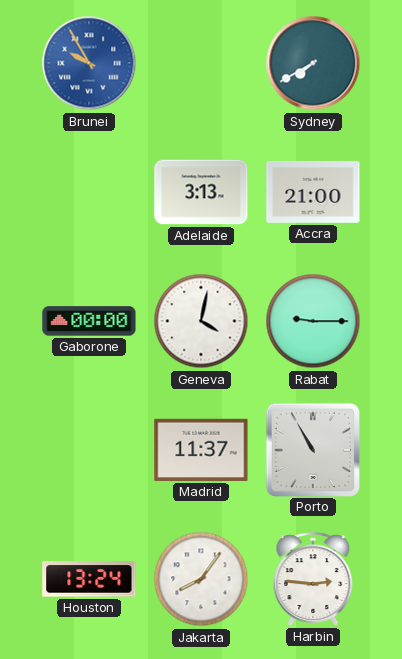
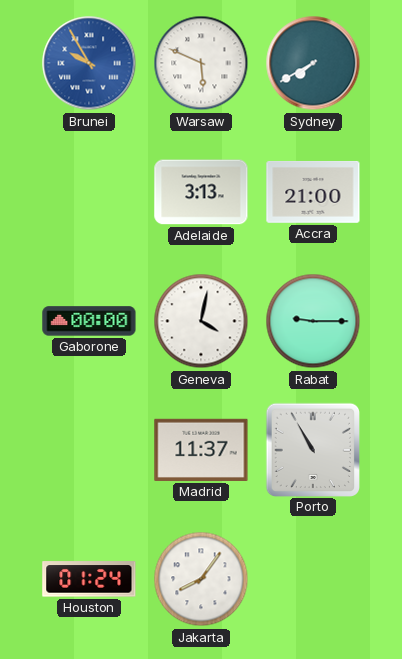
Warsaw: none -> 5:49 (201, 63)
Houston: 13:24 -> 01:24 (89, 579)
Harbin: 2:46 -> none (313, 579)
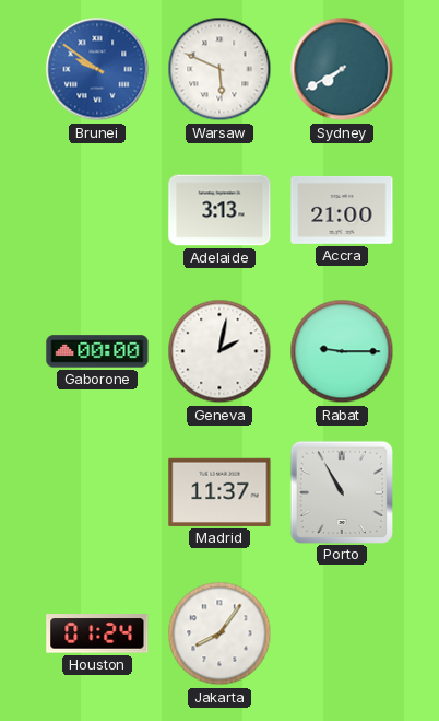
Brunei: 9:55 -> 9:51 (97, 69)
Geneva: 4:02 -> 2:02 (220, 351)
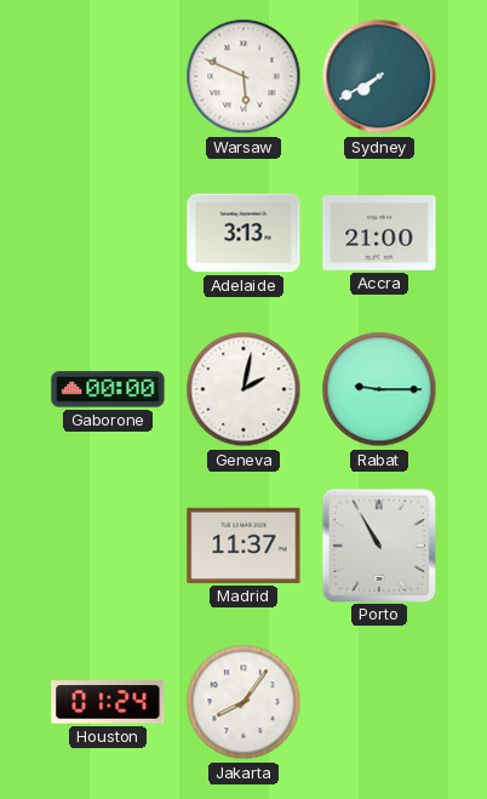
Brunei: 9:51 -> none (97, 69)
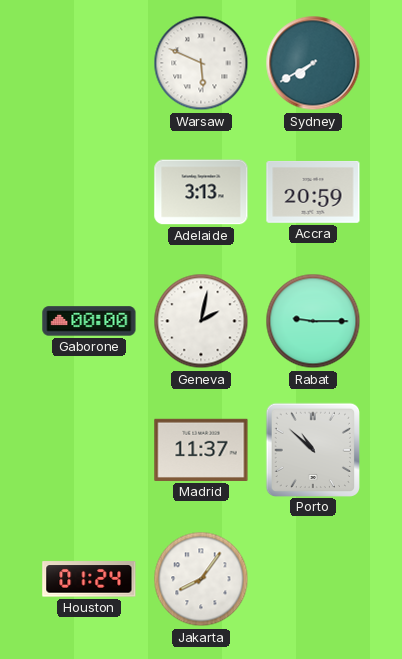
Accra: 21:00 -> 20:59 (313, 192)
Porto: 10:55 -> 10:52 (312, 449)
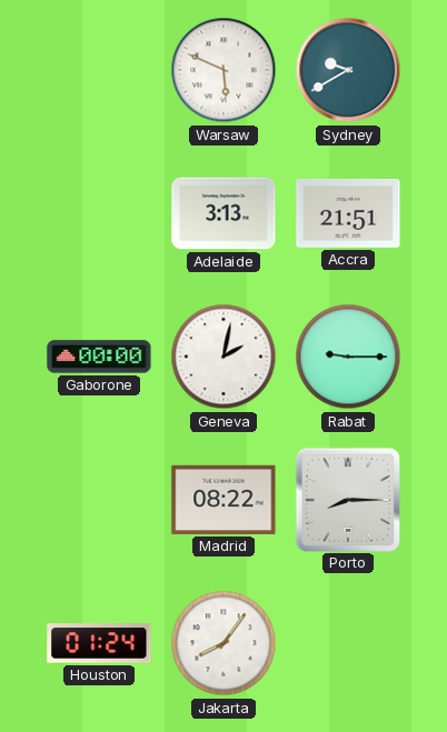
Sydney: 7:40 -> 9:40 (348, 70)
Accra: 20:59 -> 21:51 (348, 213)
Madrid: 11:37 -> 08:22 (223, 500)
Porto: 10:52 -> 8:15 (347, 499)
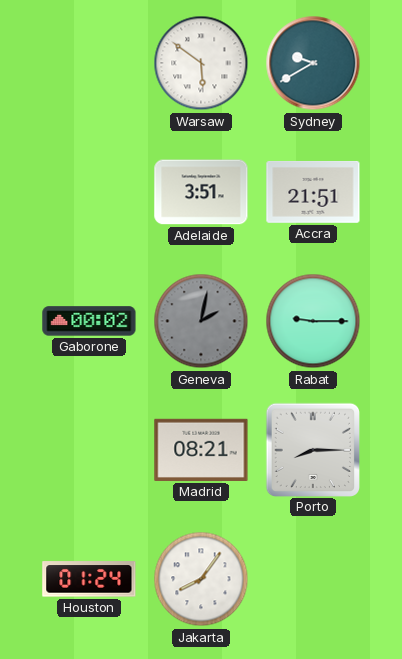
Warsaw: 5:49 -> 5:51 (201, 63)
Adelaide: 3:13 -> 3:51 (201, 192)
Gaborone: 00:00 -> 00:02 (89, 321)
Geneva dial: white -> grey (201, 321)
Madrid: 08:22 -> 08:21 (201, 450)
